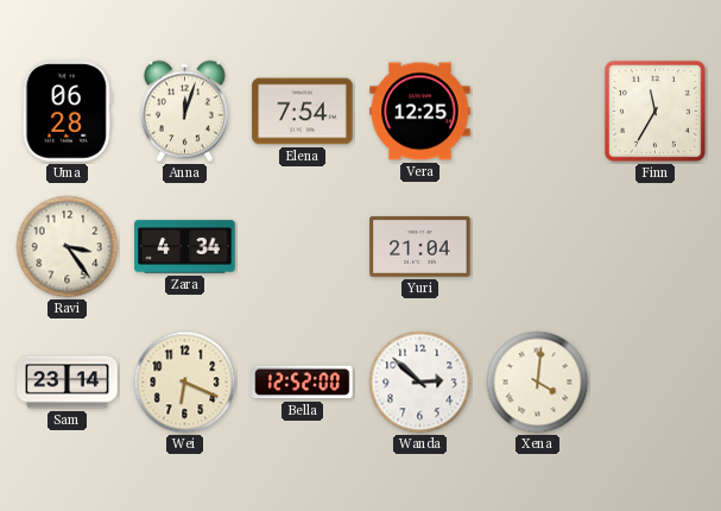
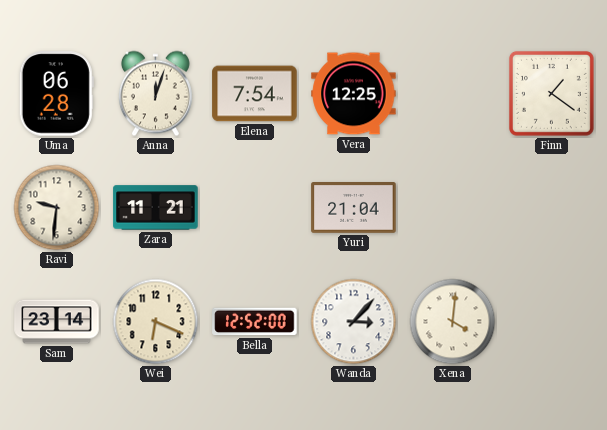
Finn: 11:35 -> 1:21 (551, 93)
Ravi: 3:24 -> 9:31 (57, 208)
Zara: 4:34 -> 11:21 (156, 208)
Wanda: 2:52 -> 3:07 (354, 322)
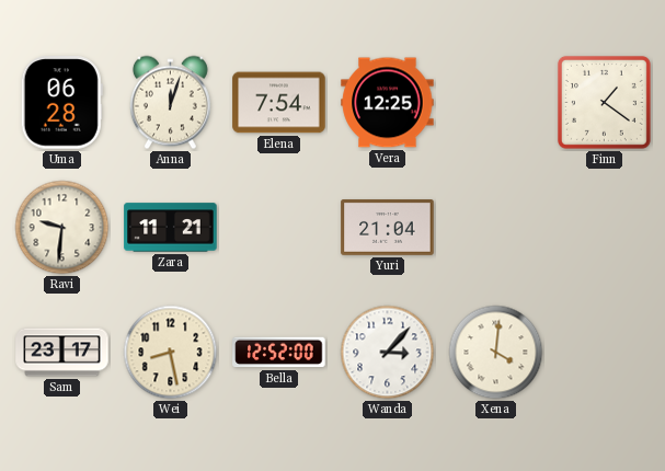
Sam: 23:14 -> 23:17 (62, 353)
Wei: 6:19 -> 8:28 (171, 353)
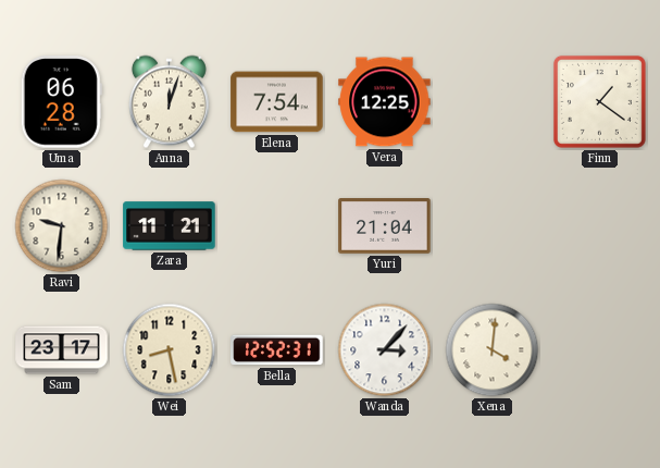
Bella: 12:52:00 -> 12:52:31 (277, 350)
